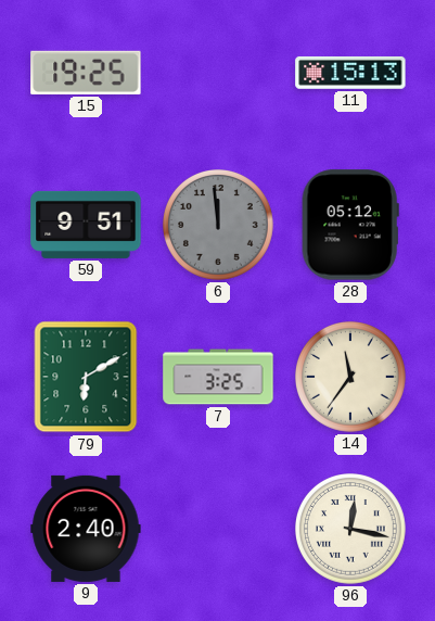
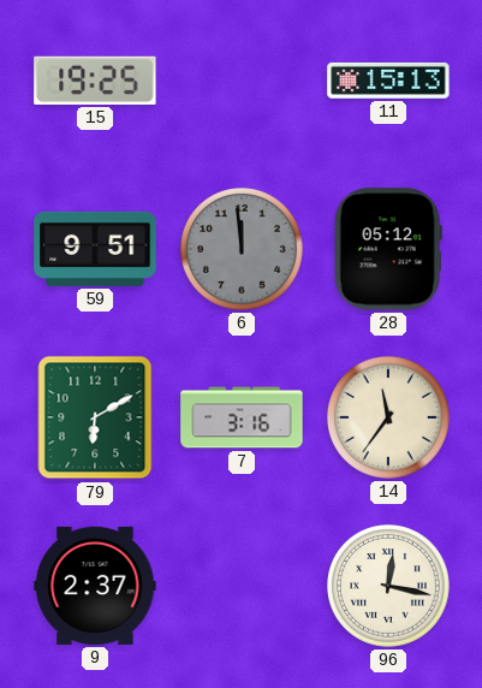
7: 3:25 -> 3:16 (242, 417)
9: 2:40 -> 2:37 (95, 586)
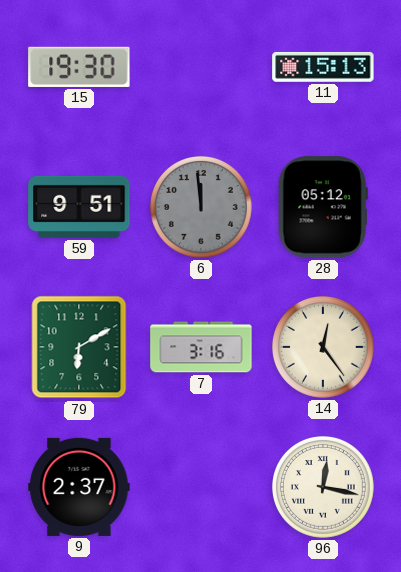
15: 19:25 -> 19:30 (79, 67)
14: 11:36 -> 12:24 (324, 348)
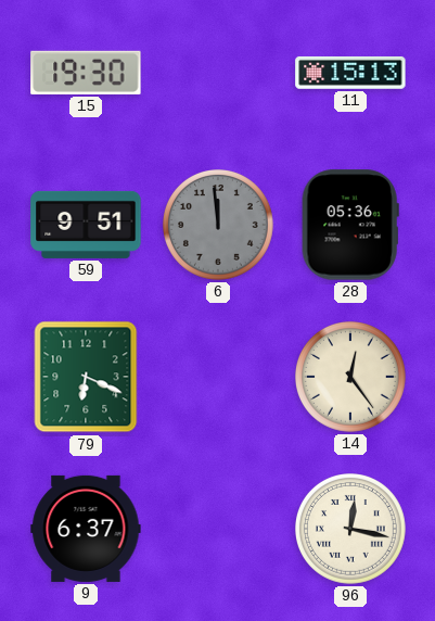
28: 05:12 -> 05:36 (350, 225)
79: 6:10 -> 6:19 (86, 377)
7: 3:16 -> none (201, 347)
9: 2:37 -> 6:37 (86, 529)
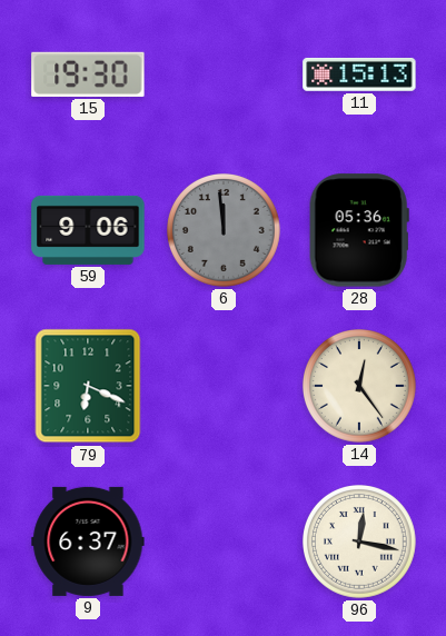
59: 9:51 -> 9:06 (88, 230)
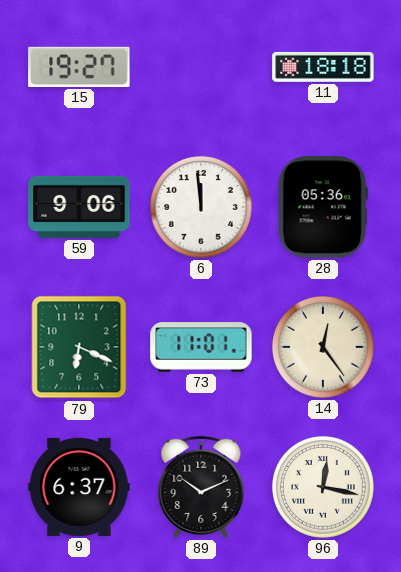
15: 19:30 -> 19:27 (79, 67)
11: 15:13 -> 18:18 (323, 67)
6 dial: grey -> white (202, 208)
73: none -> 11:01 (201, 347)
89: none -> 10:11 (201, 487)
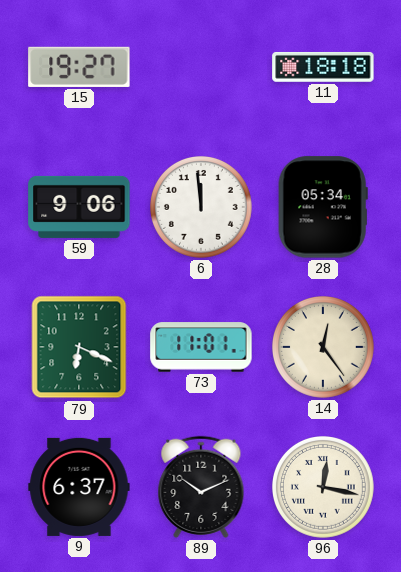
28: 05:36 -> 05:34 (323, 207)
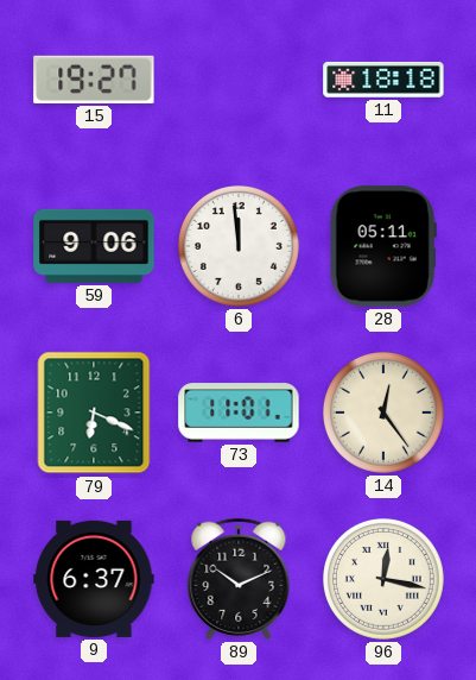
28: 05:34 -> 05:11 (383, 246)
